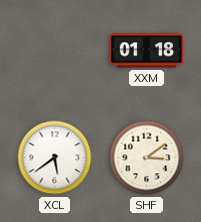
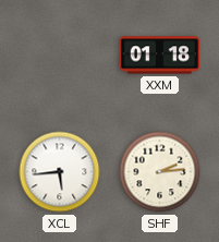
XCL: 5:39 -> 5:44 (60, 172)
SHF: 3:09 -> 2:14 (160, 172)
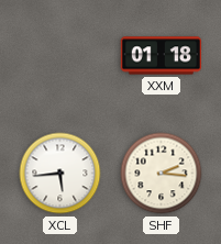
SHF: 2:14 -> 2:16 (162, 174)
